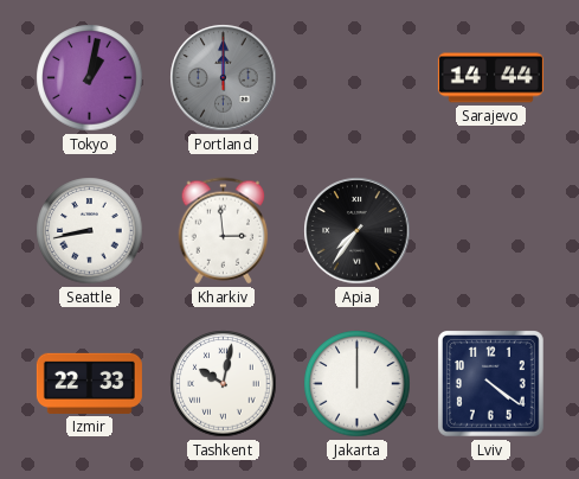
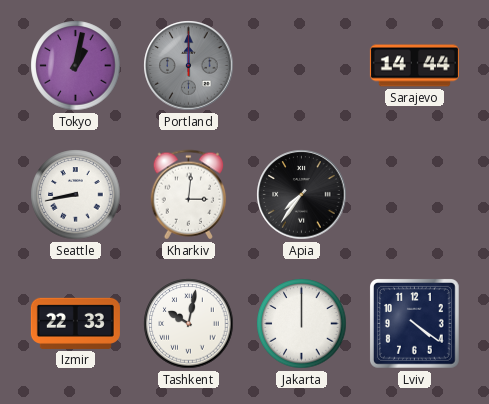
Kharkiv: 2:59 -> 3:01 (189, 195)
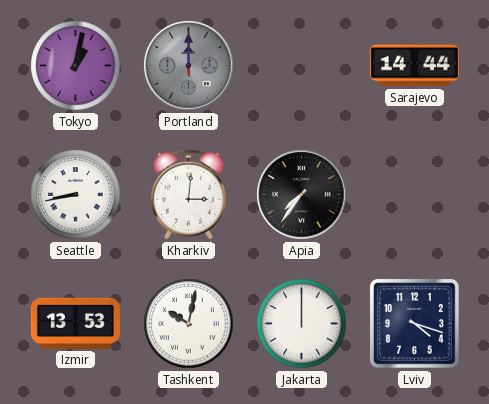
Izmir: 22:33 -> 13:53 (75, 323)
Lviv: 4:21 -> 4:18 (415, 324)
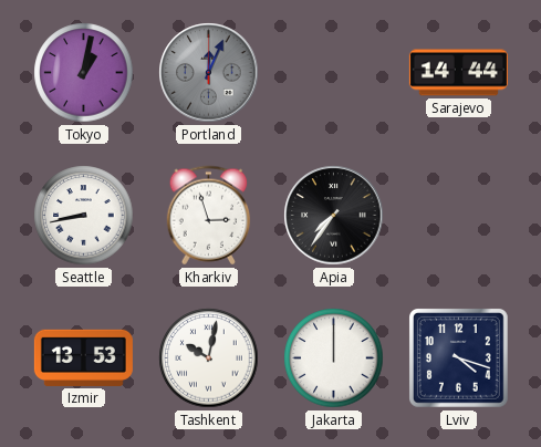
Portland: 12:00 -> 12:04 (209, 73)
Kharkiv: 3:01 -> 2:57 (209, 216)
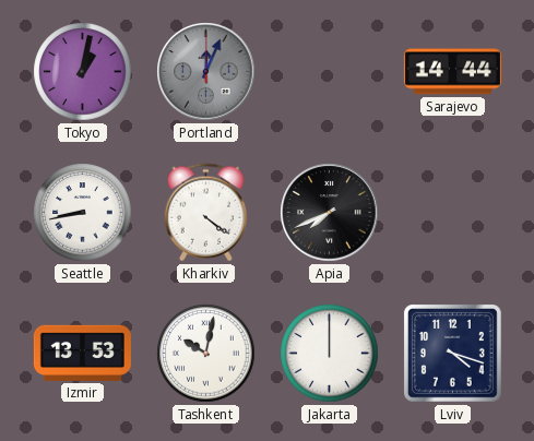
Kharkiv: 2:57 -> 4:21 (206, 213)
Apia: 7:36 -> 7:41 (330, 213)
